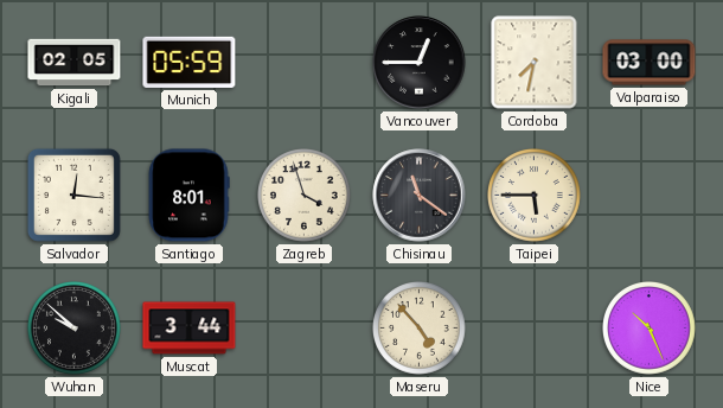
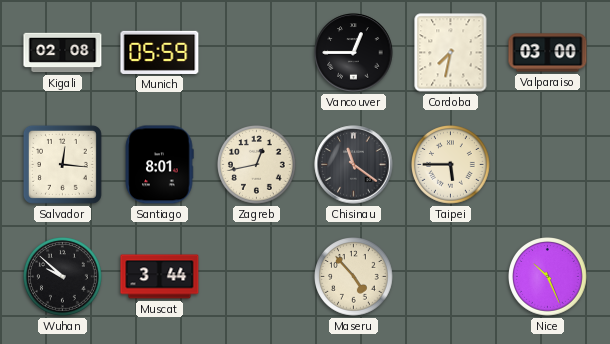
Kigali: 02:05 -> 02:08 (63, 53)
Zagreb: 3:57 -> 12:43 (257, 165)
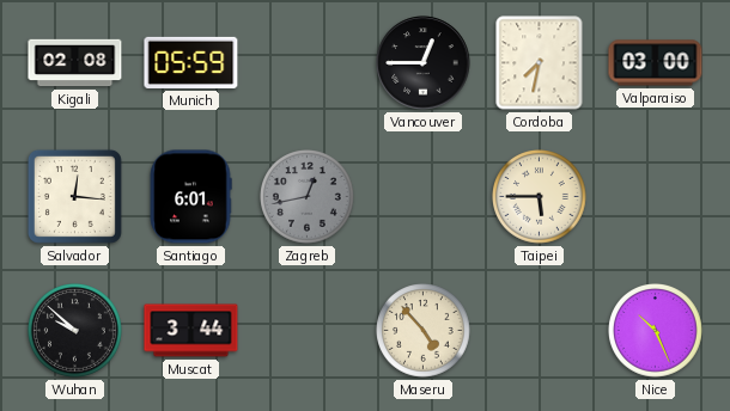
Santiago: 8:01 -> 6:01 (190, 197)
Zagreb dial: cream -> grey (308, 197)
Chisinau: 11:21 -> none (354, 165)
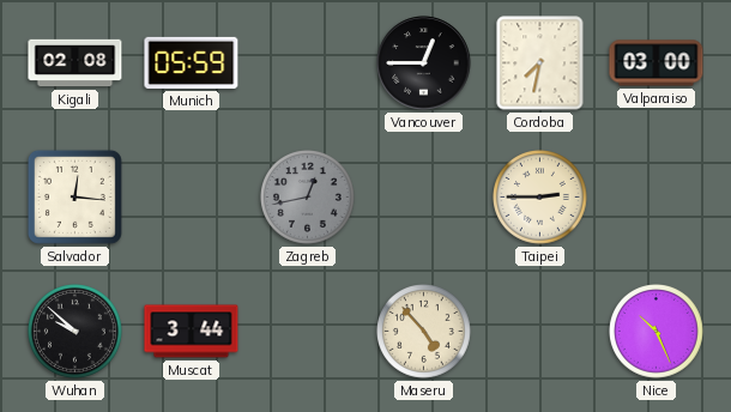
Santiago: 6:01 -> none (190, 197)
Taipei: 5:45 -> 2:45 (540, 198)
